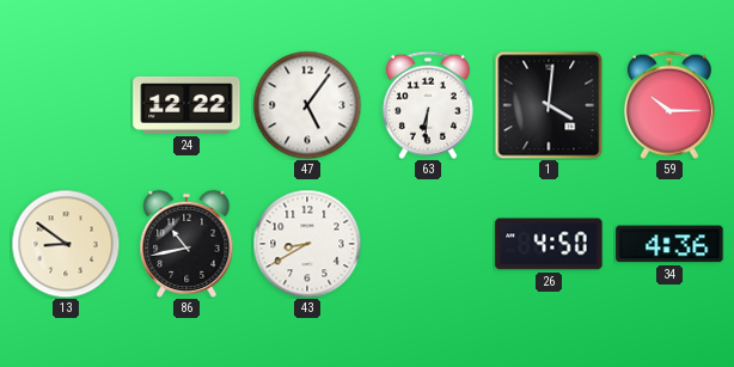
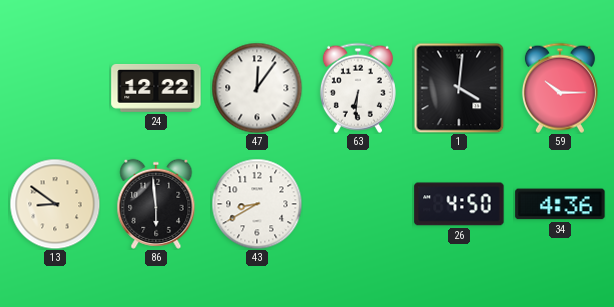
47: 5:06 -> 12:06 (257, 88)
86: 10:43 -> 5:59 (156, 204)
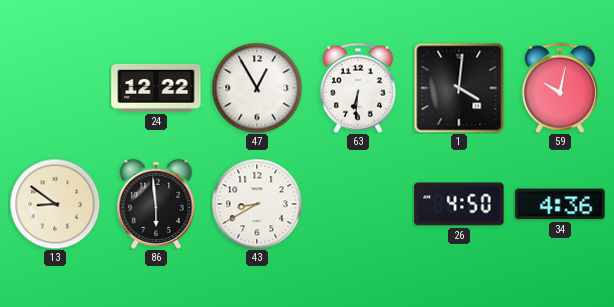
47: 12:06 -> 12:55 (257, 88)
59: 10:15 -> 10:02 (560, 88)
